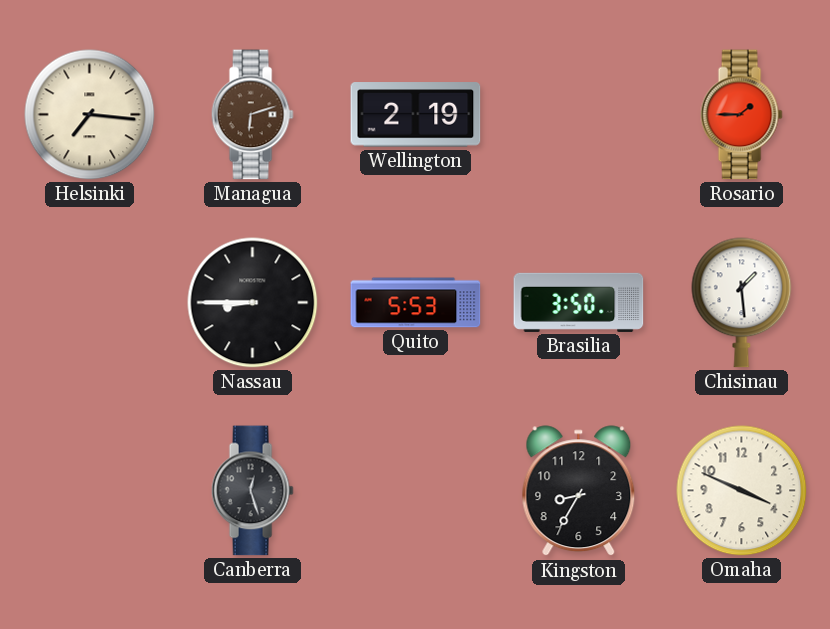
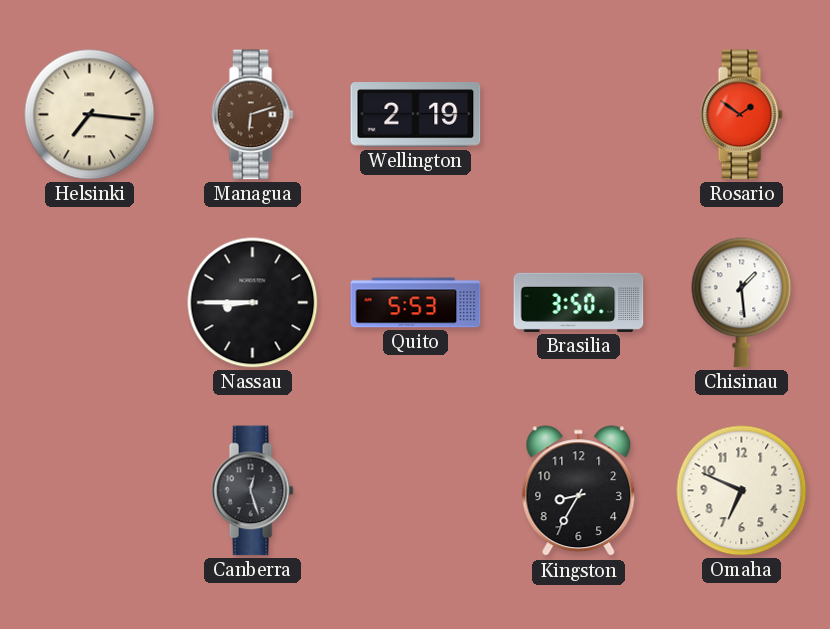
Rosario: 1:45 -> 1:51 (741, 115)
Omaha: 3:49 -> 6:49 (742, 491)
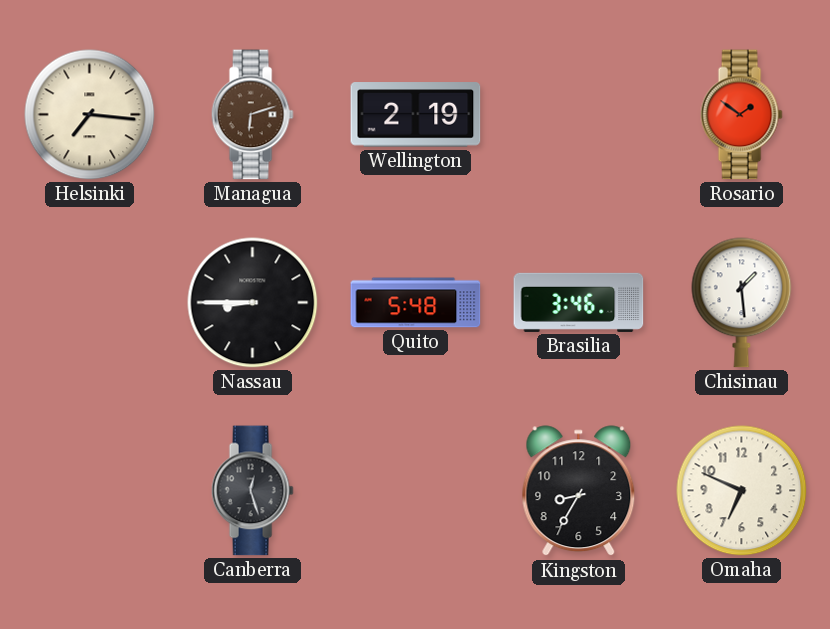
Quito: 5:53 -> 5:48 (416, 303)
Brasilia: 3:50 -> 3:46 (579, 302)
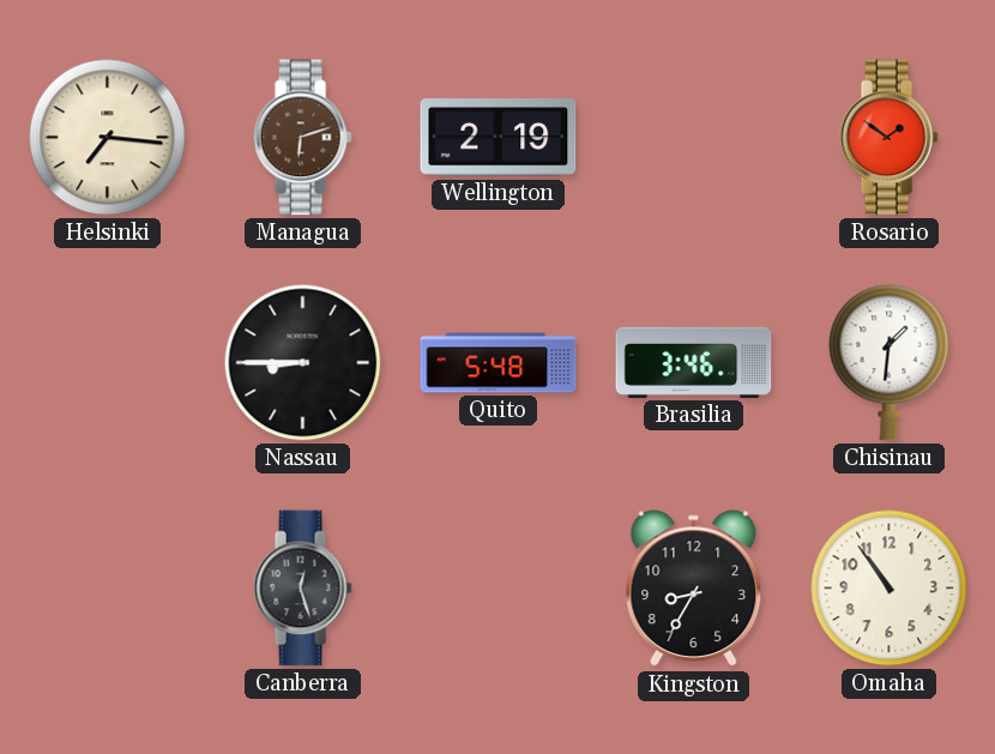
Chisinau: 1:29 -> 1:31 (890, 363)
Omaha: 6:49 -> 10:54 (890, 589)
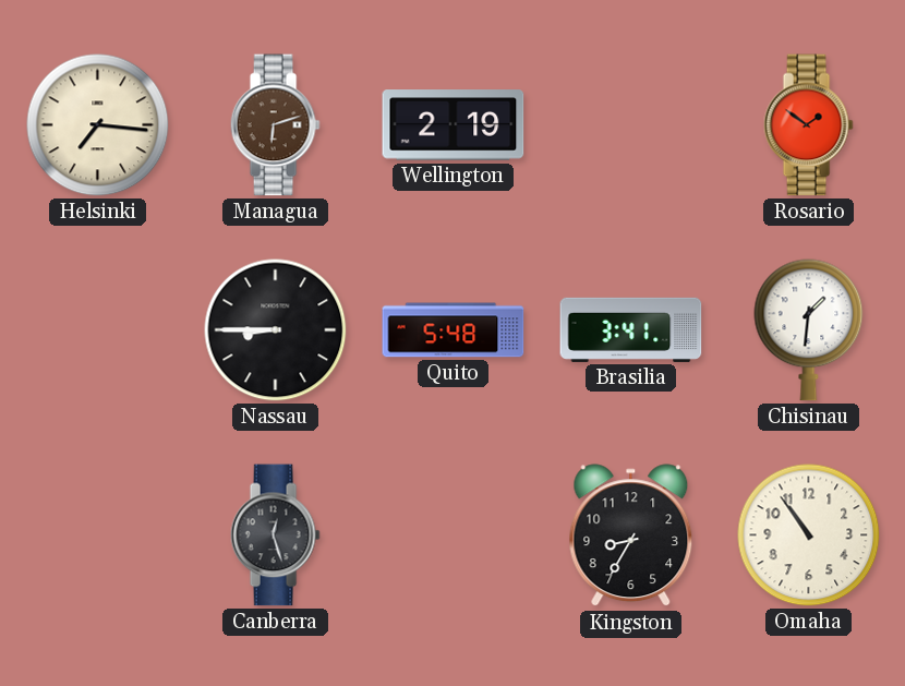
Brasilia: 3:46 -> 3:41 (631, 329)
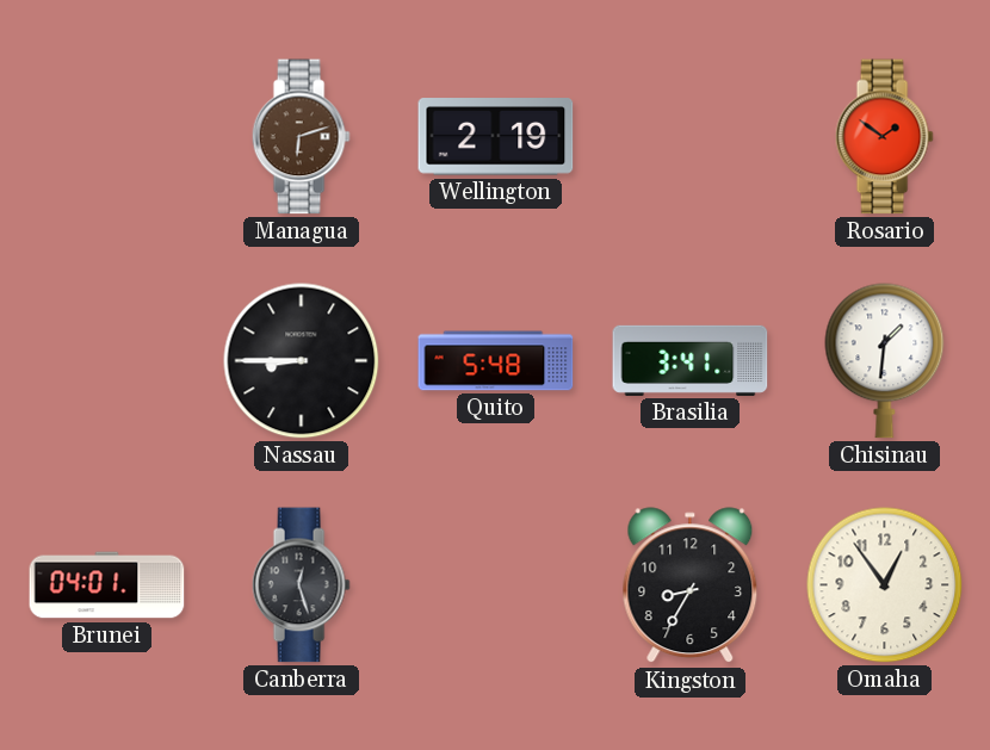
Helsinki: 7:16 -> none (98, 125)
Brunei: none -> 04:01 (107, 585)
Omaha: 10:54 -> 12:54 (885, 585)
